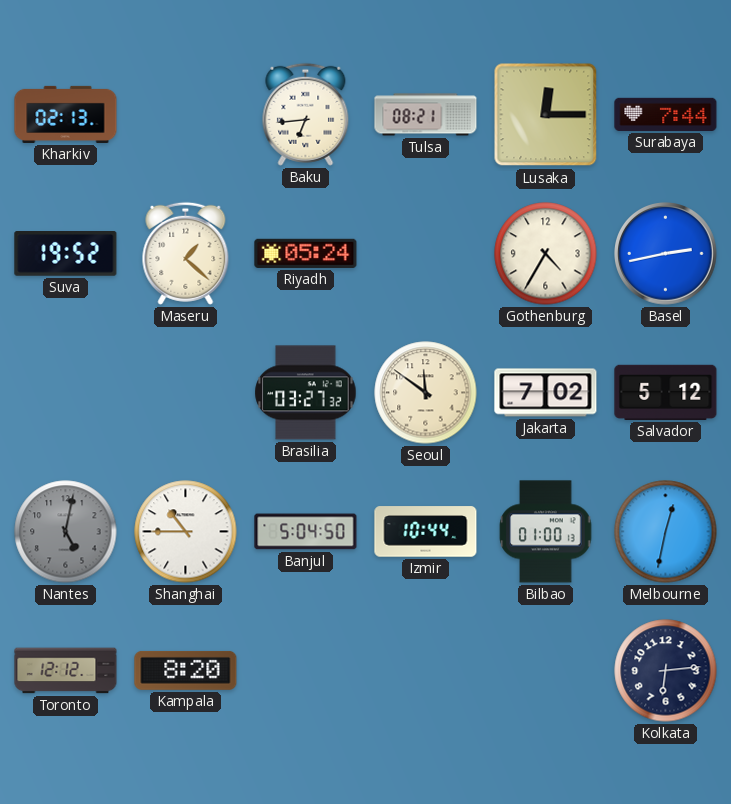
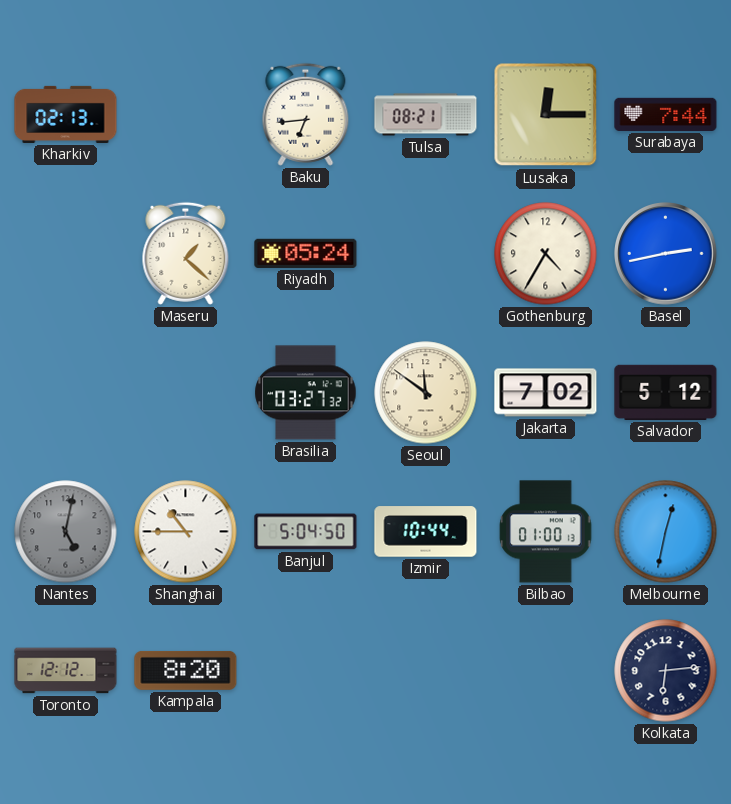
Suva: 19:52 -> none (66, 254)
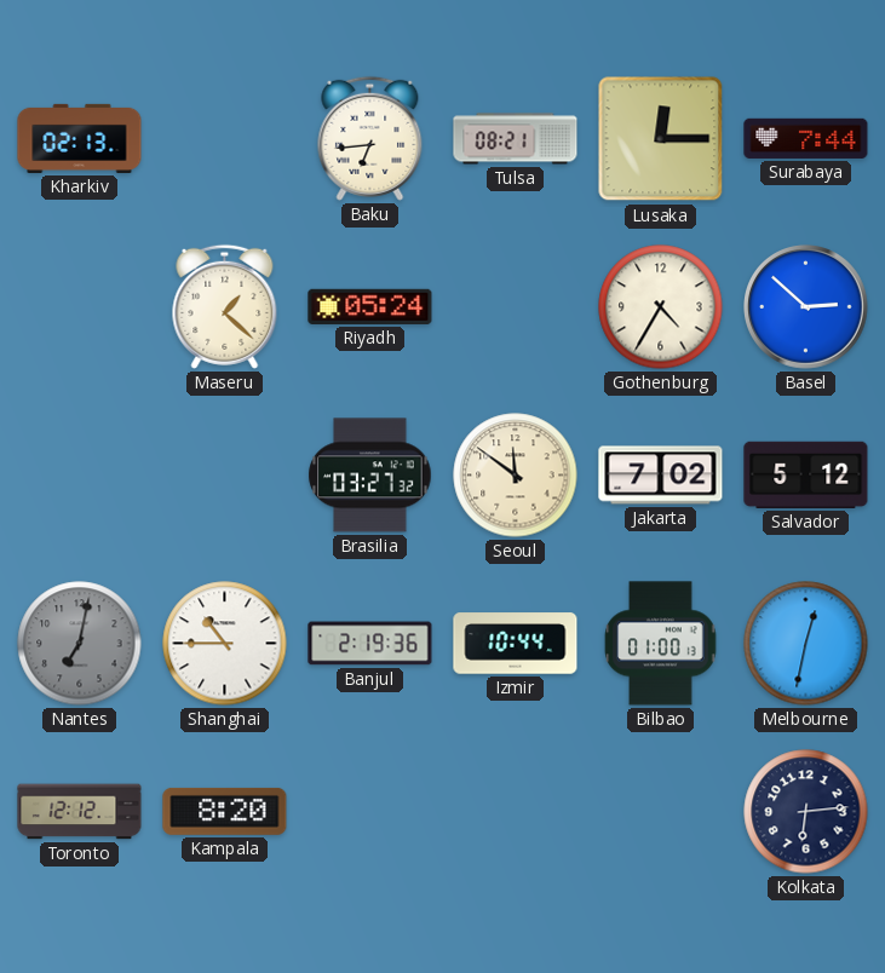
Basel: 2:43 -> 2:52 (806, 307)
Nantes: 5:02 -> 7:02 (80, 644)
Banjul: 5:04 -> 2:19 (370, 644)
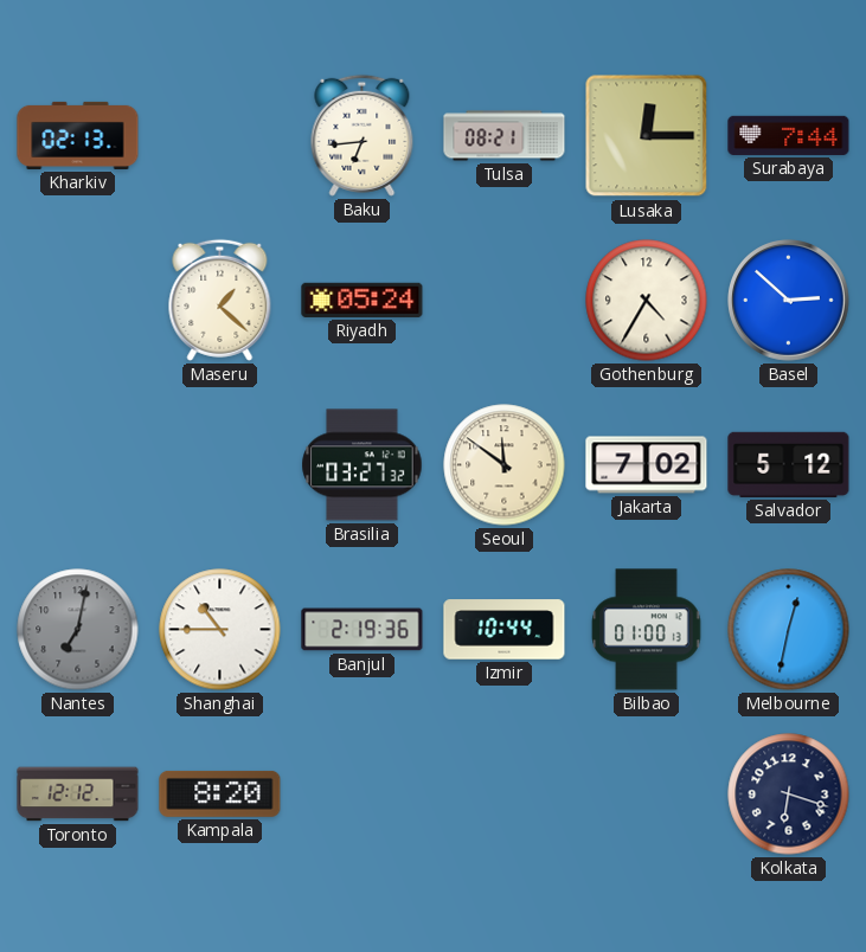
Kolkata: 6:14 -> 6:18 (789, 795)
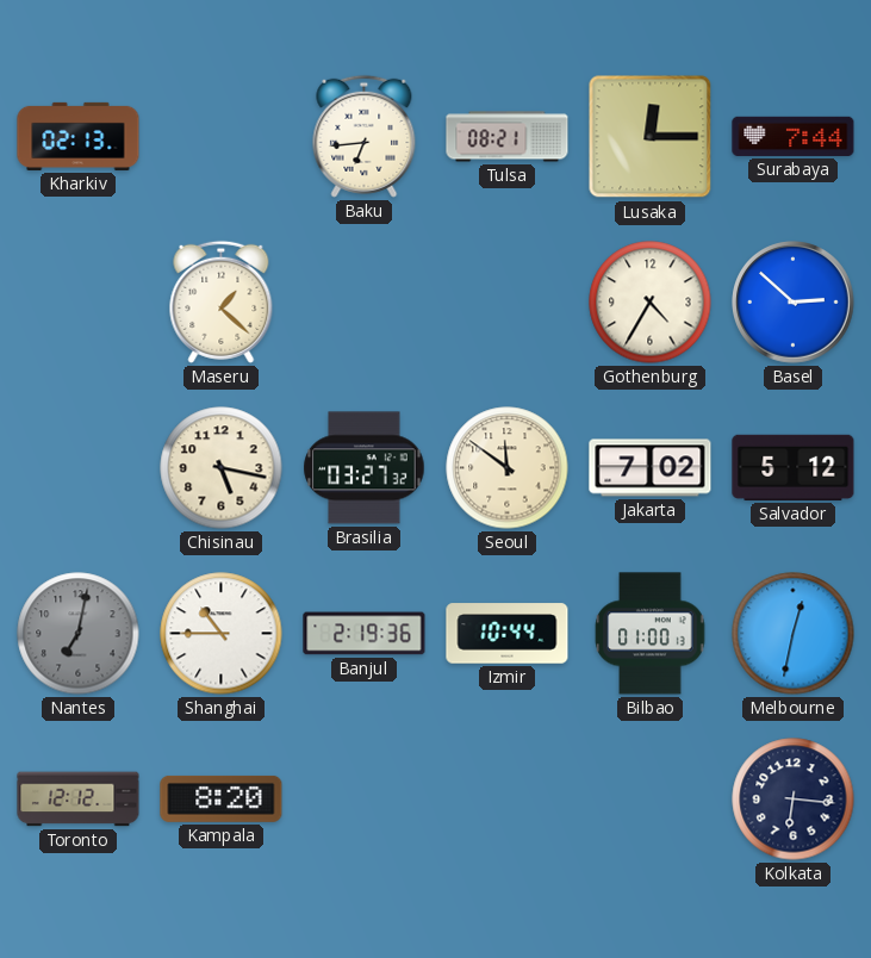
Riyadh: 05:24 -> none (363, 300)
Chisinau: none -> 5:17 (222, 468)
Kolkata: 6:18 -> 6:16 (794, 800)
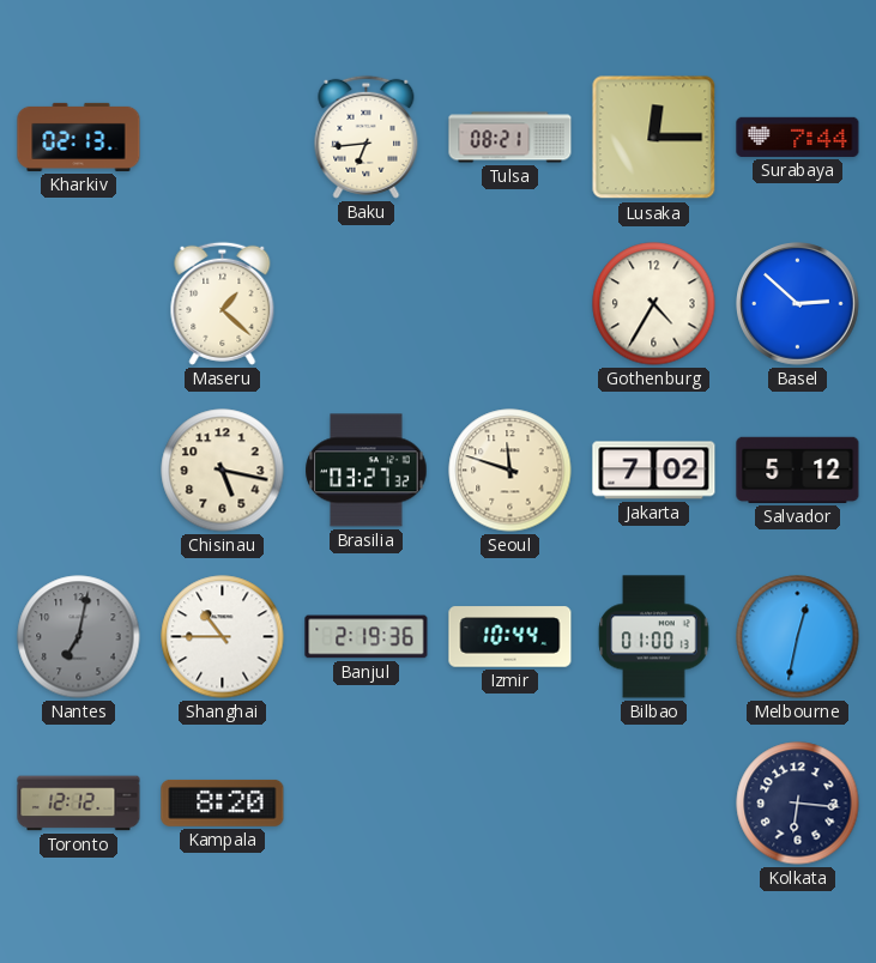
Seoul: 11:51 -> 11:48 (511, 471)
